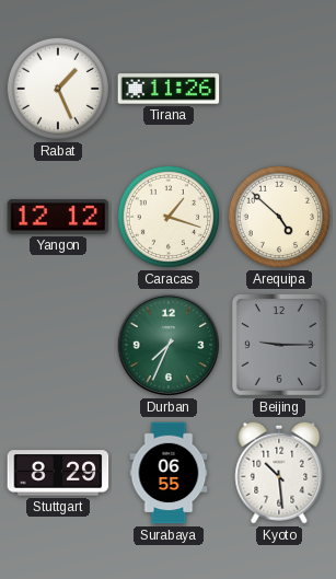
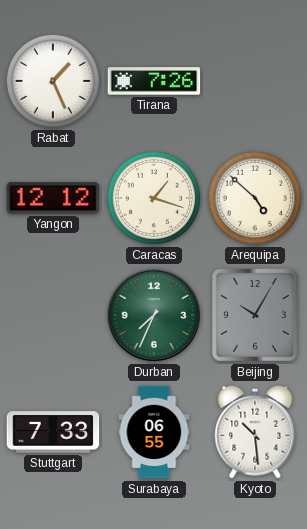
Tirana: 11:26 -> 7:26 (154, 81)
Beijing: 9:15 -> 10:05 (256, 316)
Stuttgart: 8:29 -> 7:33 (53, 432)
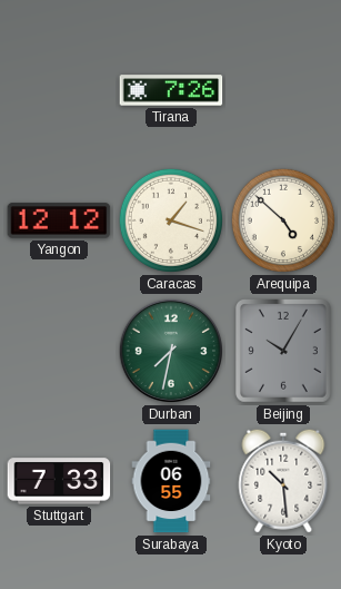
Rabat: 1:26 -> none (53, 81)
Durban: 7:34 -> 7:32 (171, 351)
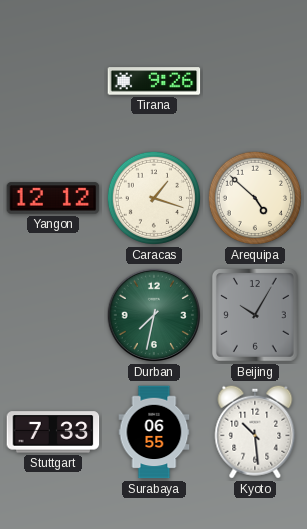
Tirana: 7:26 -> 9:26 (154, 81)
